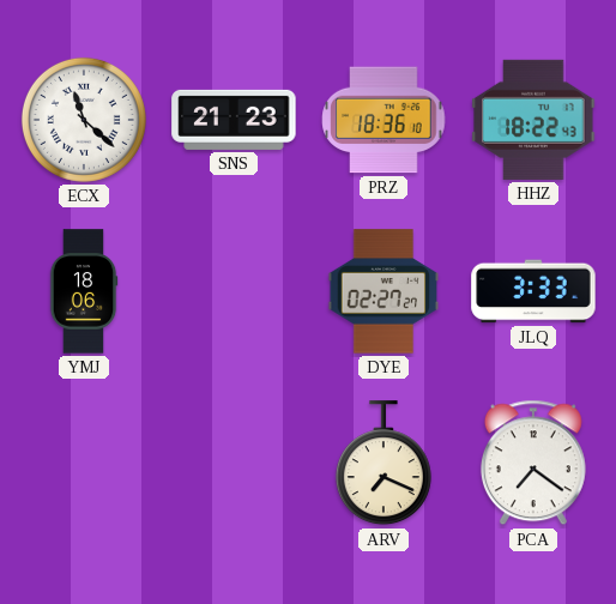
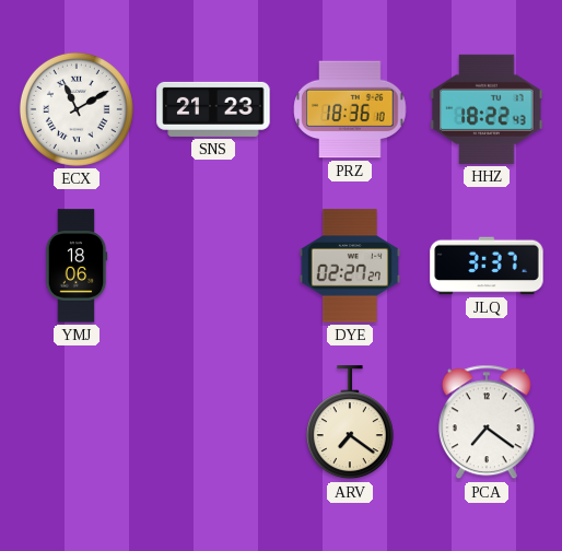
ECX: 11:22 -> 11:10 (77, 109)
JLQ: 3:33 -> 3:37 (487, 266)
ARV: 7:19 -> 7:21 (350, 423)
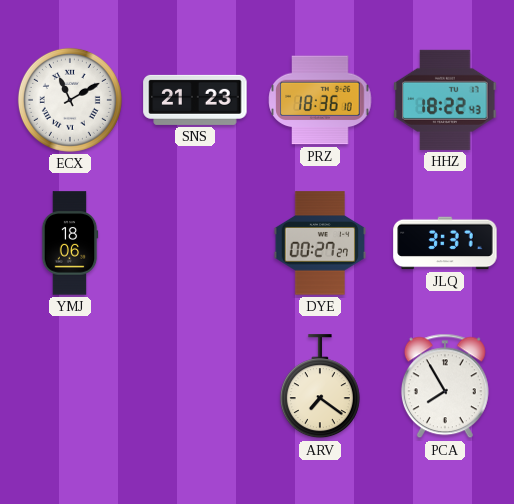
DYE: 02:27 -> 00:27 (320, 243)
PCA: 7:21 -> 7:55 (445, 386)
